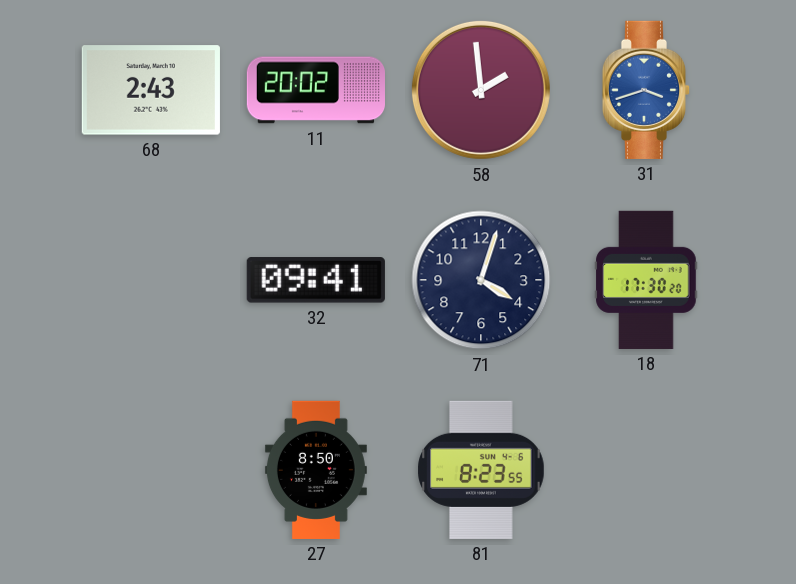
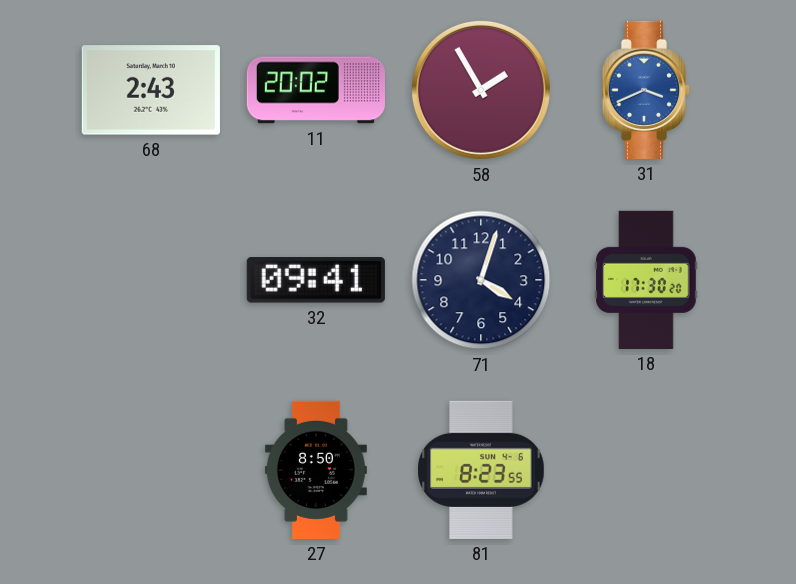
58: 1:59 -> 1:55 (481, 90)
31: 3:42 -> 3:41 (646, 90)
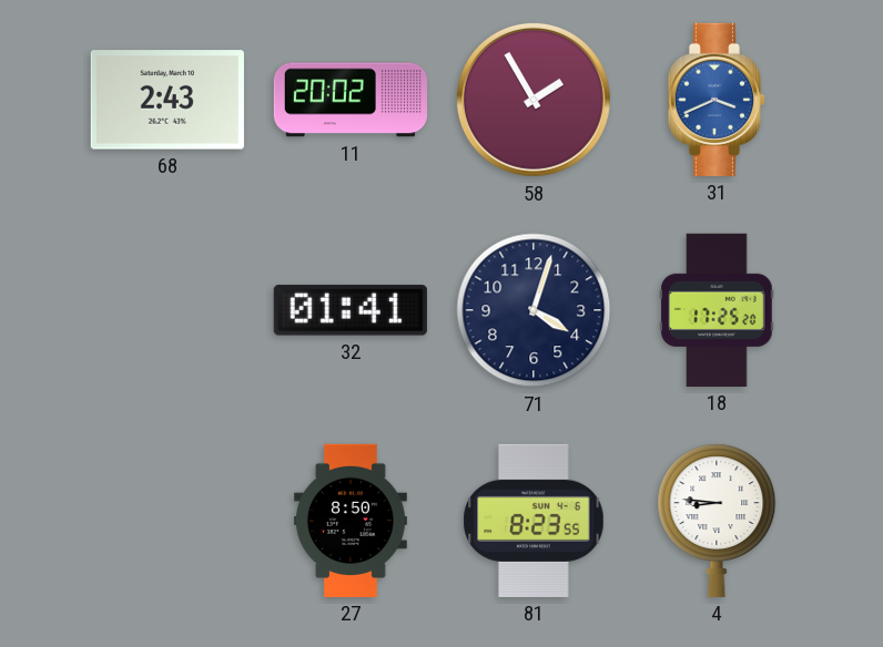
32: 09:41 -> 01:41 (351, 310)
18: 17:30 -> 17:25 (717, 310)
4: none -> 8:46 (717, 521)
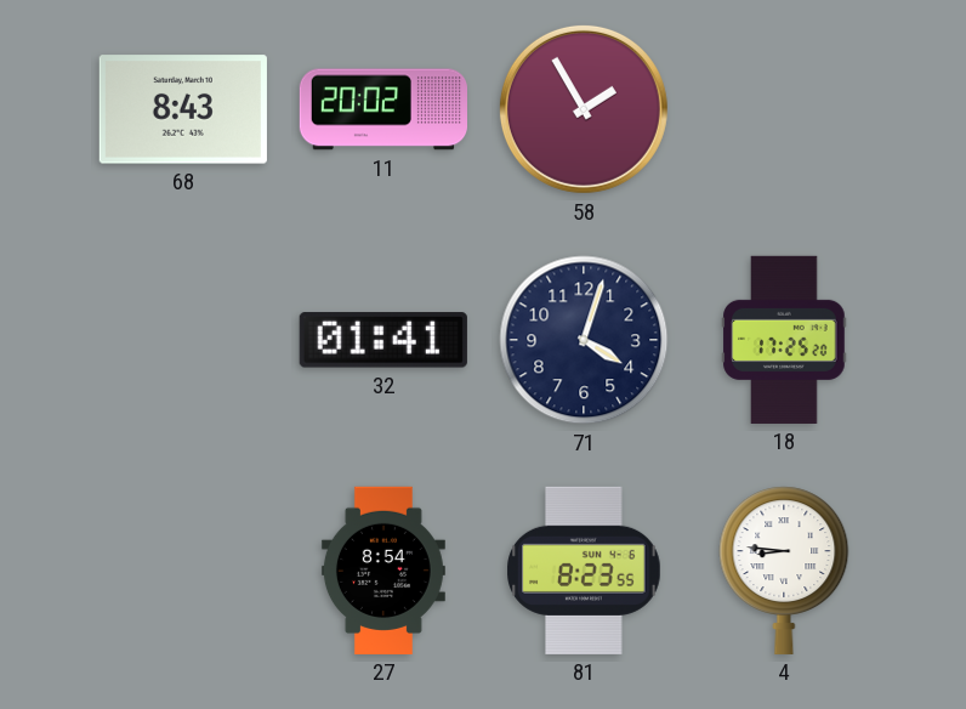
68: 2:43 -> 8:43 (183, 109)
31: 3:41 -> none (717, 100)
27: 8:50 -> 8:54 (383, 571)
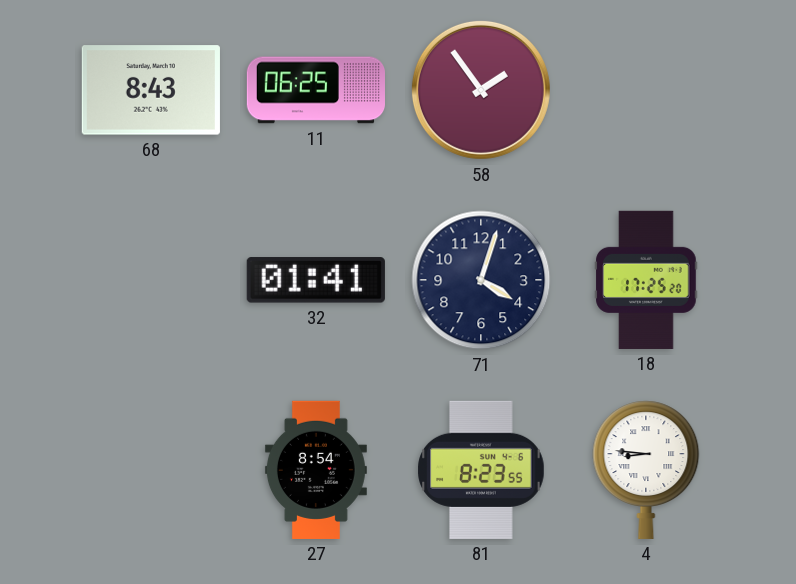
11: 20:02 -> 06:25 (315, 90)
58: 1:55 -> 1:54 (481, 90)
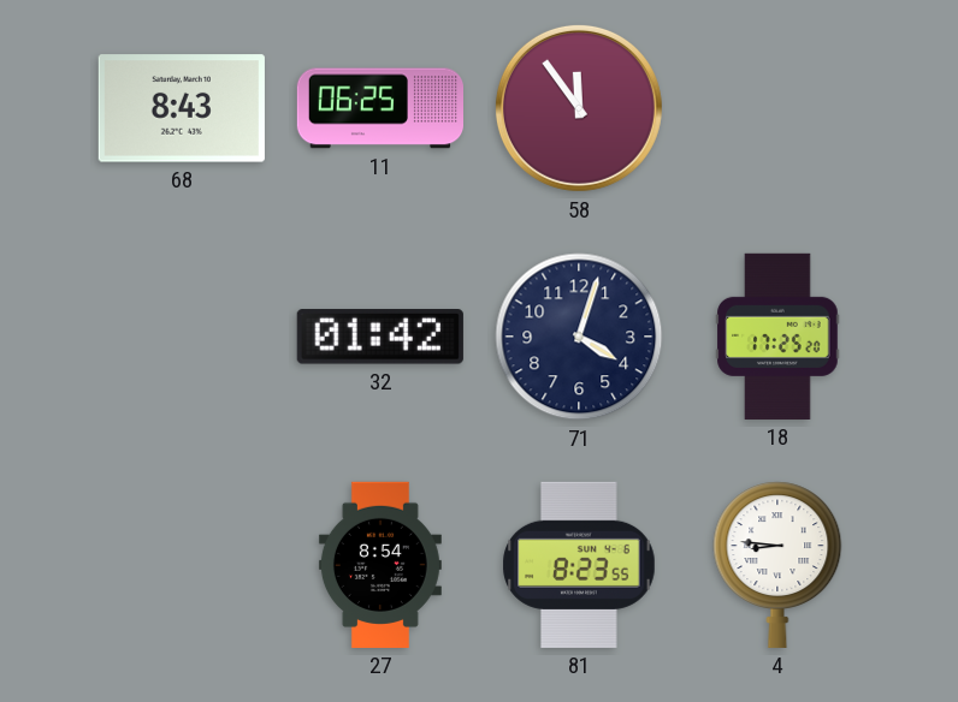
58: 1:54 -> 11:54 (579, 108)
32: 01:41 -> 01:42 (380, 337)
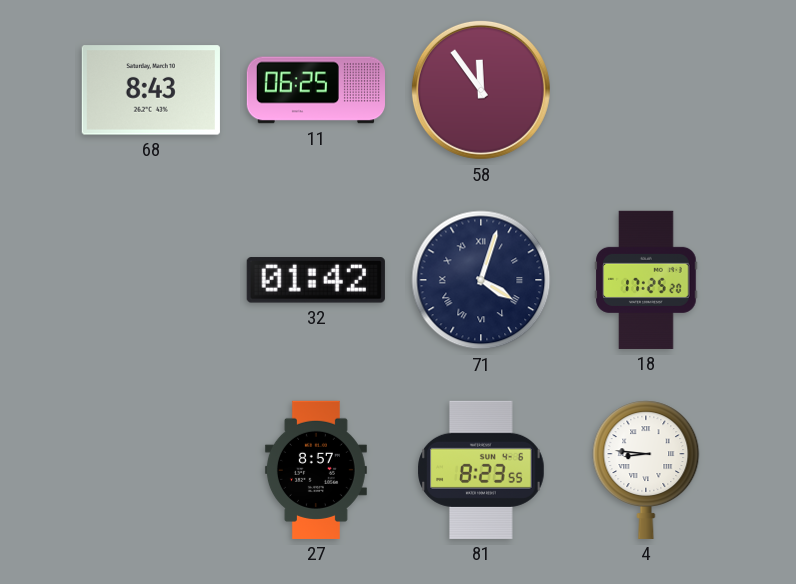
71 numerals: Arabic -> Roman (481, 280)
27: 8:54 -> 8:57 (316, 470)
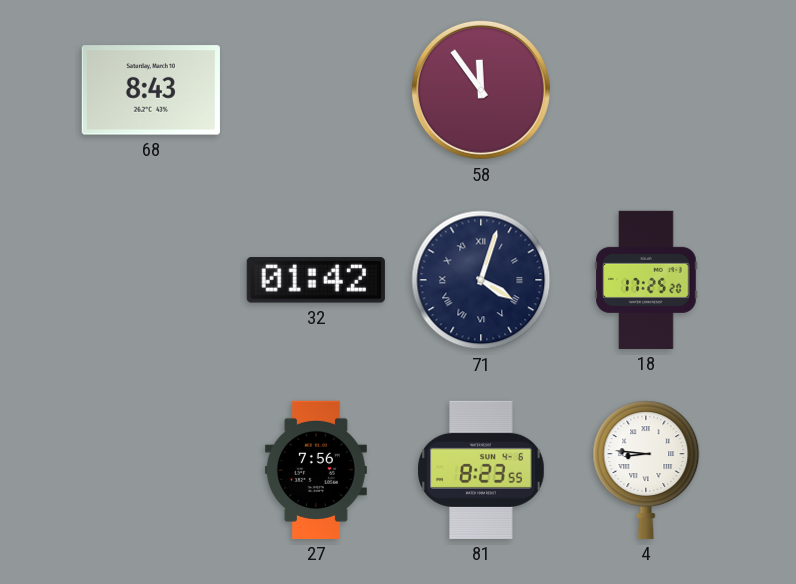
11: 06:25 -> none (315, 90)
27: 8:57 -> 7:56 (316, 470)
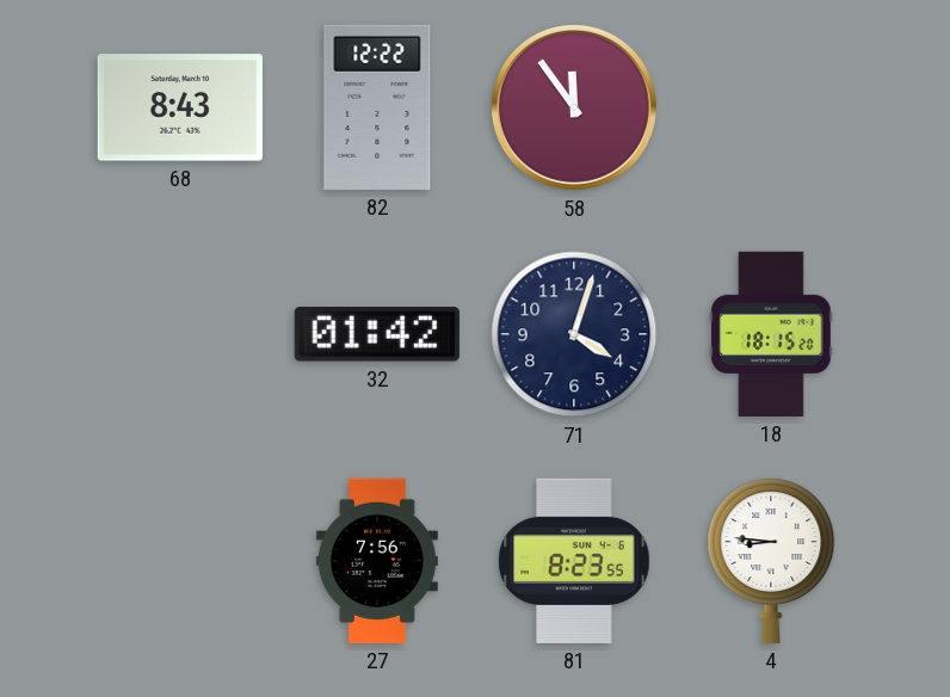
82: none -> 12:22 (377, 107)
71 numerals: Roman -> Arabic (574, 334)
18: 17:25 -> 18:15 (771, 334)
